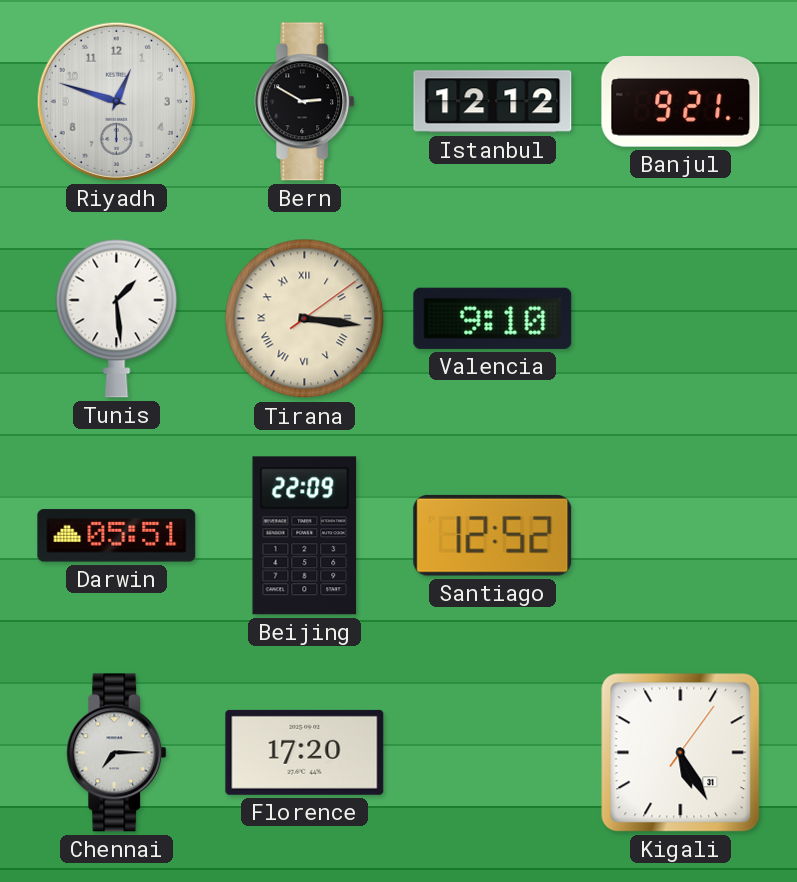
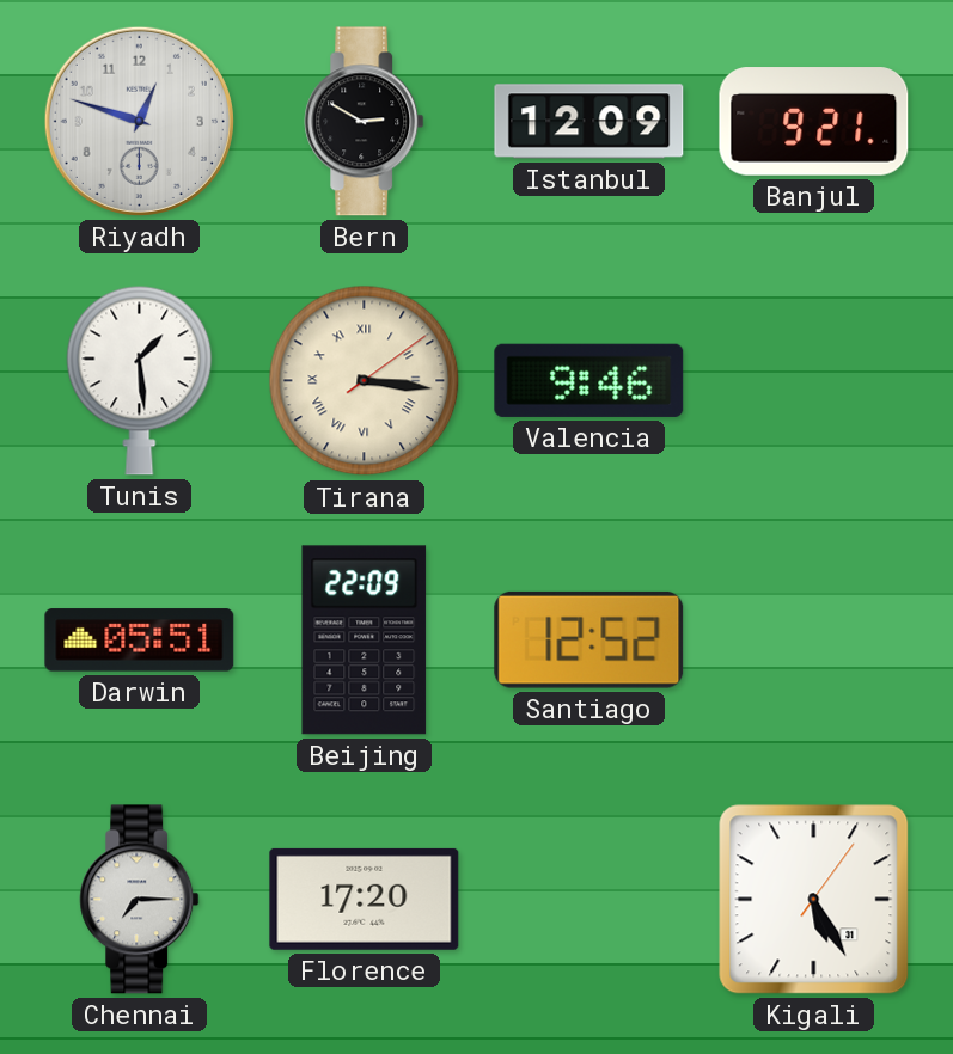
Istanbul: 12:12 -> 12:09 (589, 122)
Valencia: 9:10 -> 9:46 (589, 380)
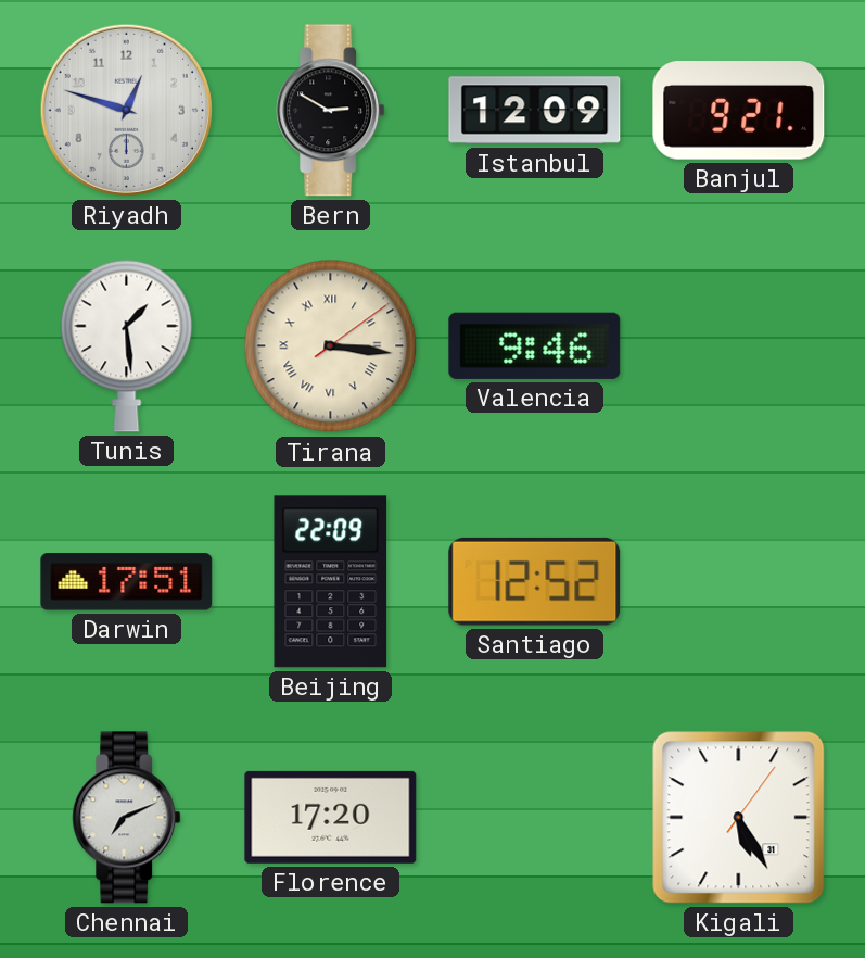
Darwin: 05:51 -> 17:51 (127, 582)
Chennai: 7:15 -> 7:11 (127, 818)
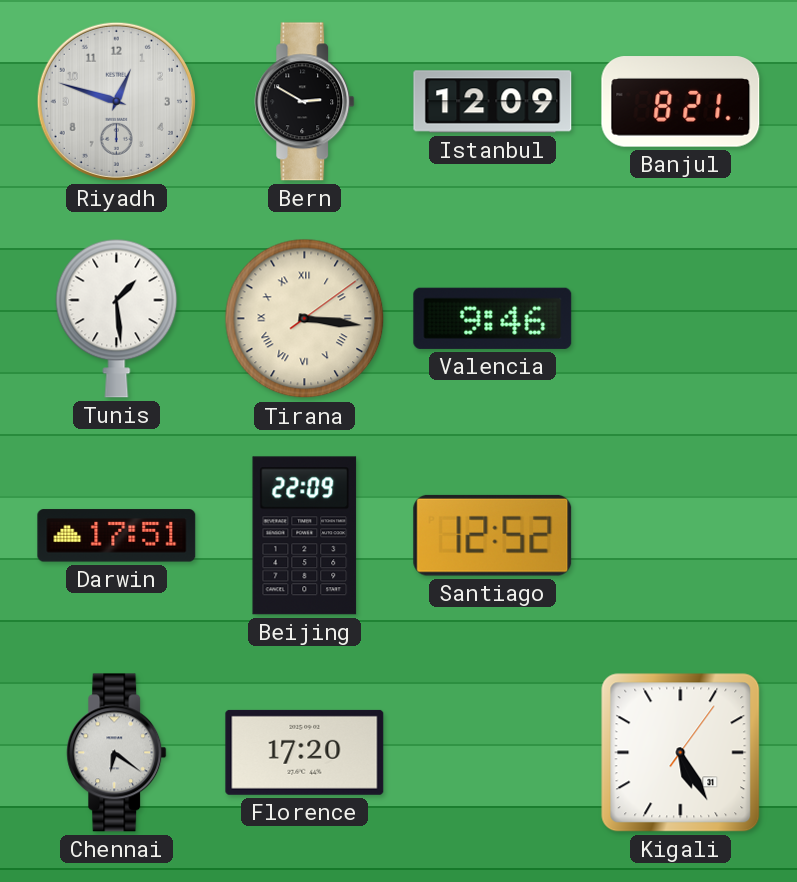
Banjul: 9:21 -> 8:21 (681, 102)
Chennai: 7:11 -> 6:21 (117, 753)
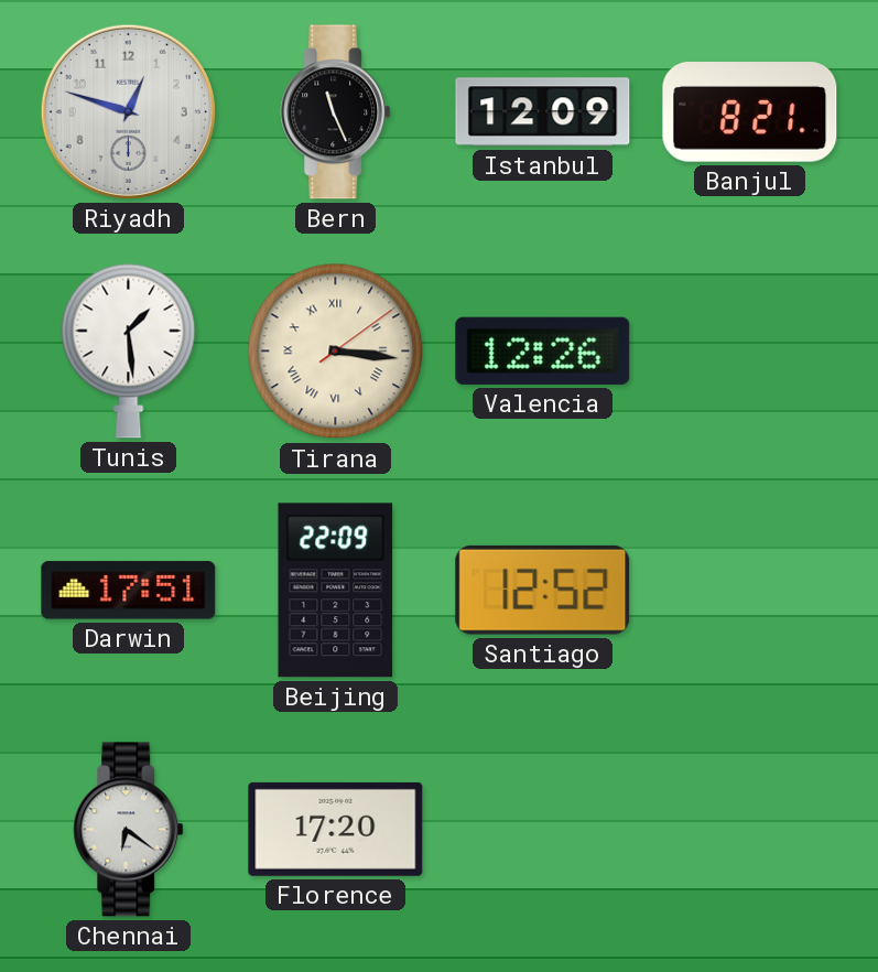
Bern: 2:50 -> 11:26 (336, 112)
Valencia: 9:46 -> 12:26 (543, 350)
Kigali: 5:25 -> none (681, 753)
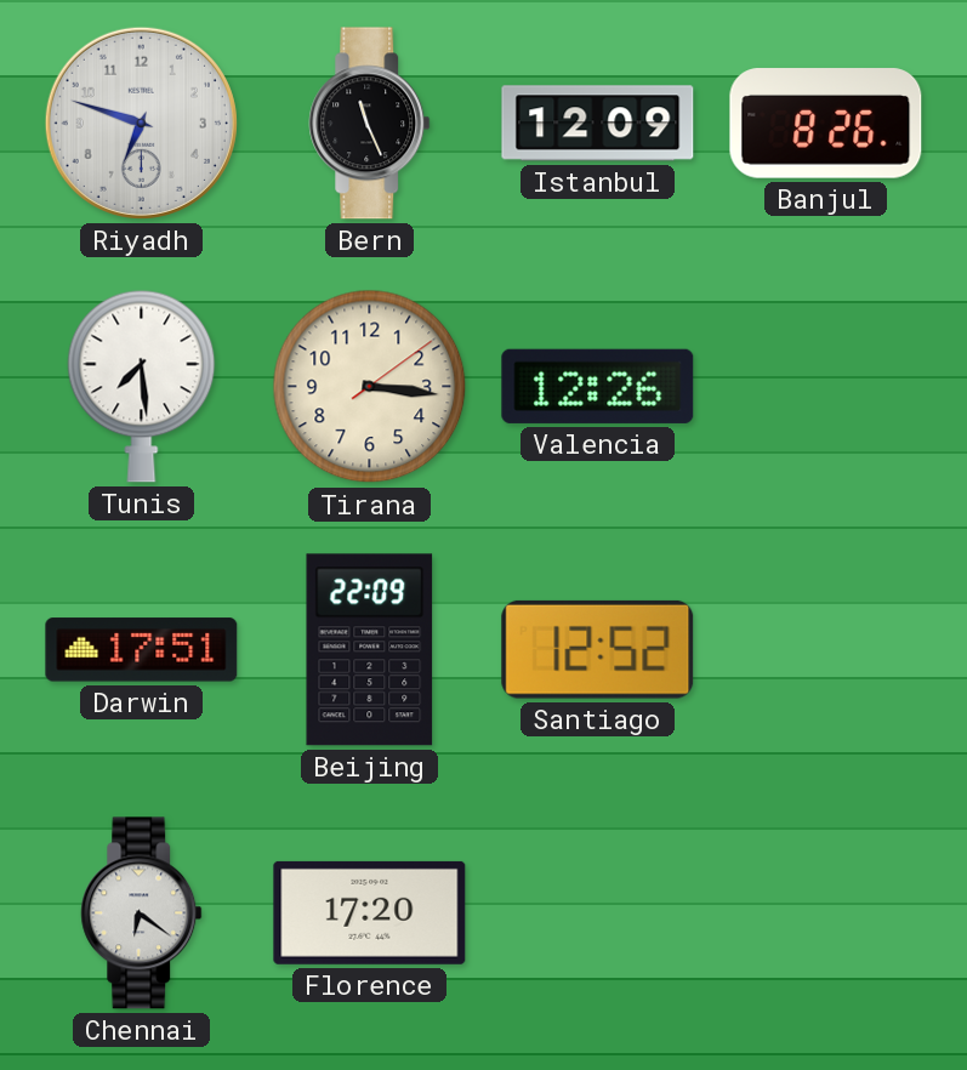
Riyadh: 12:48 -> 6:48 (141, 123)
Banjul: 8:21 -> 8:26 (826, 124)
Tunis: 1:29 -> 7:29 (142, 386)
Tirana numerals: Roman -> Arabic (370, 387)
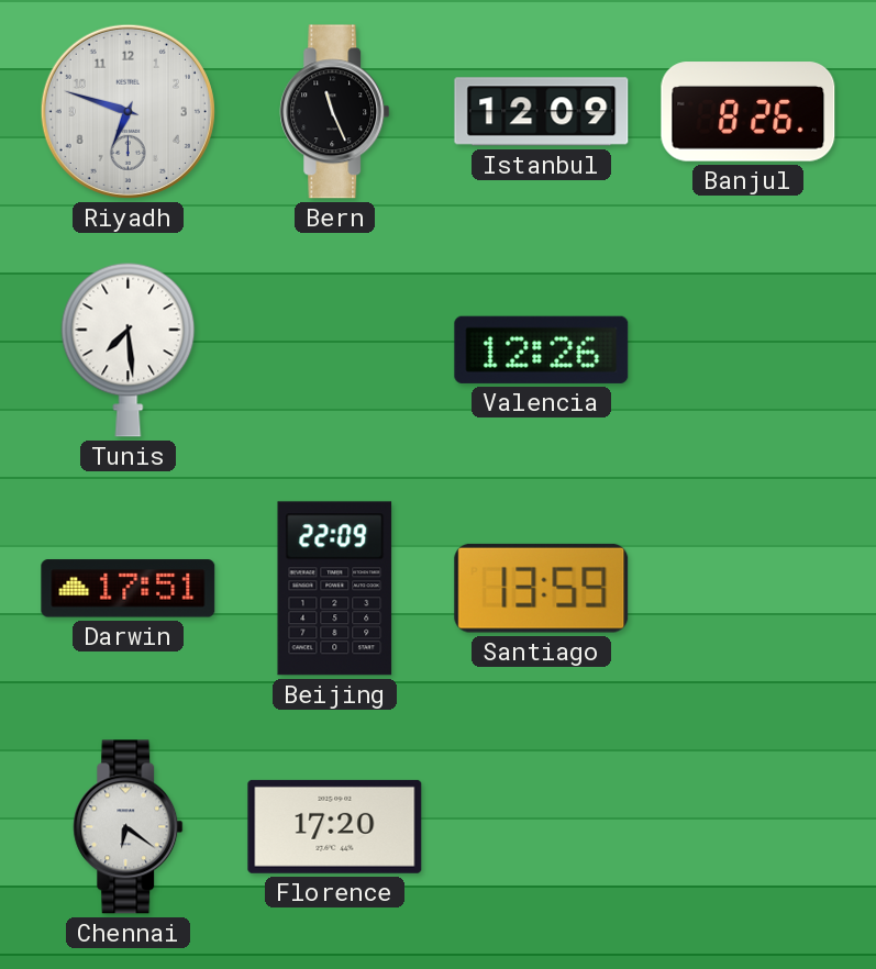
Tirana: 3:16 -> none (370, 387)
Santiago: 12:52 -> 13:59 (542, 588)
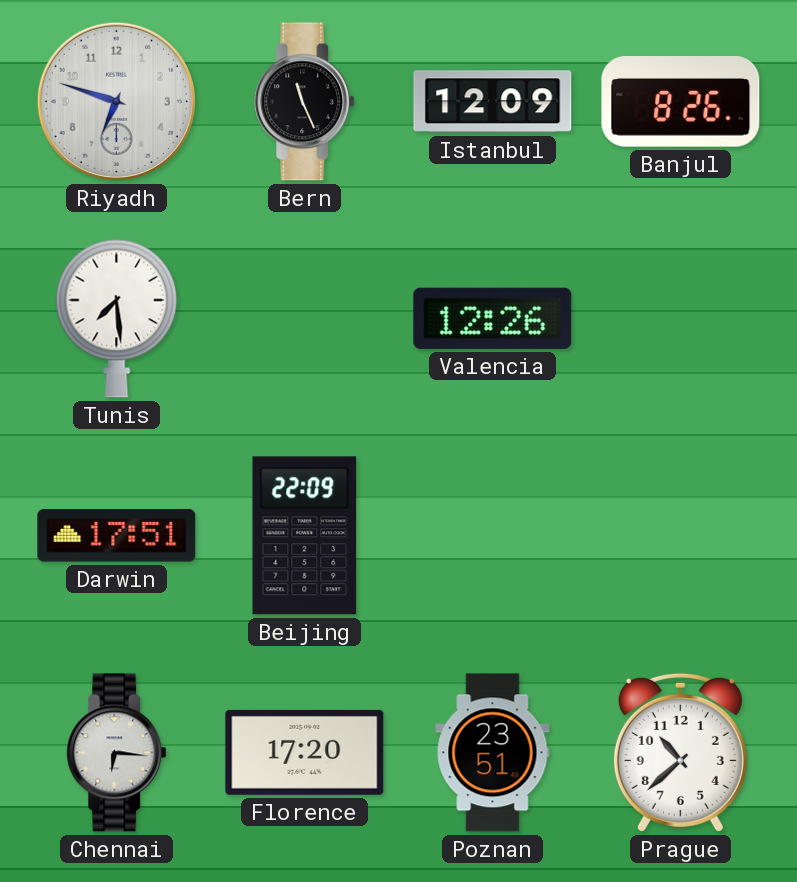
Santiago: 13:59 -> none (542, 588)
Chennai: 6:21 -> 6:16 (117, 753)
Poznan: none -> 23:51 (493, 753)
Prague: none -> 10:38 (680, 752)
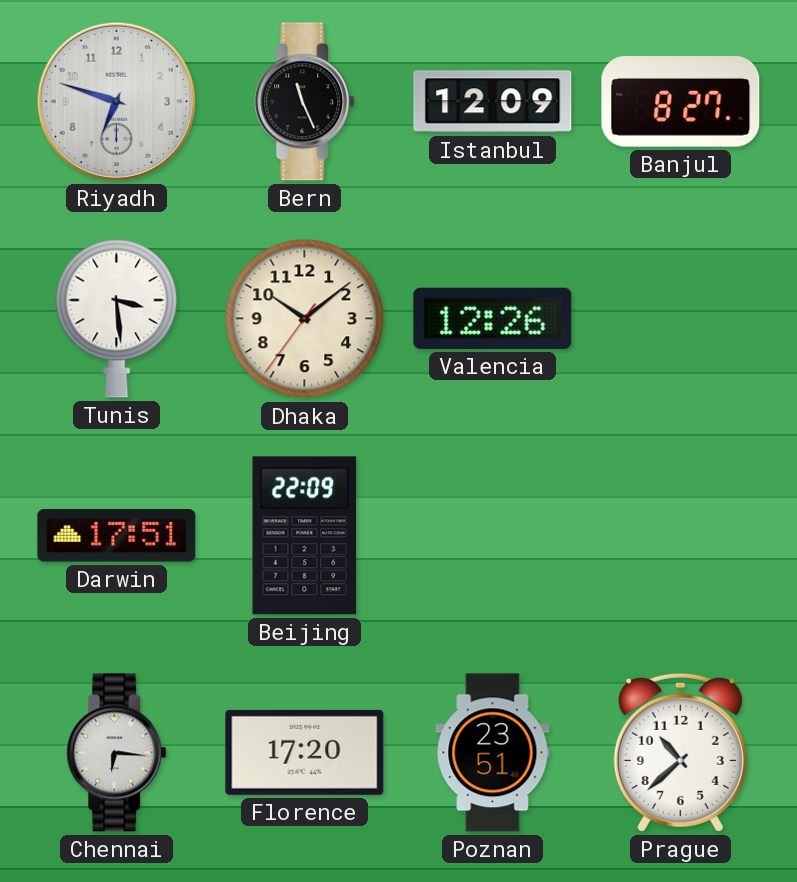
Banjul: 8:26 -> 8:27 (681, 102)
Tunis: 7:29 -> 3:29 (117, 318)
Dhaka: none -> 10:08 (305, 319)
